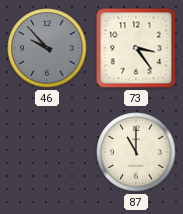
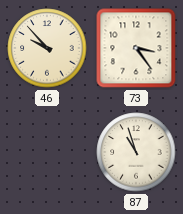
46 dial: grey -> cream (47, 48)
87: 11:00 -> 10:57 (136, 152)
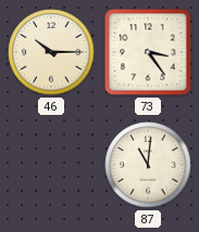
46: 9:53 -> 10:15 (51, 52)
87: 10:57 -> 11:01 (148, 165)
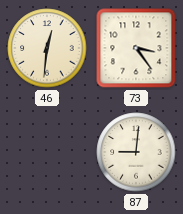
46: 10:15 -> 12:31 (47, 48)
87: 11:01 -> 9:01 (136, 152)
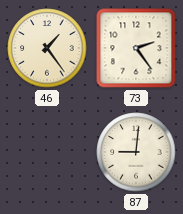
46: 12:31 -> 1:24 (47, 48)
73: 3:24 -> 2:24 (136, 48)
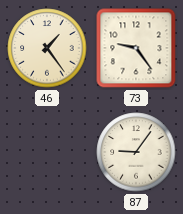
73: 2:24 -> 9:24 (136, 48)
87: 9:01 -> 9:06 (136, 152)
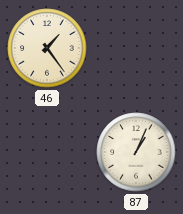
73: 9:24 -> none (136, 48)
87: 9:06 -> 1:04 (136, 152)
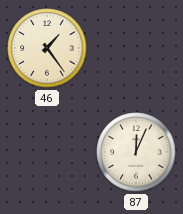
87: 1:04 -> 12:04 (136, 152)
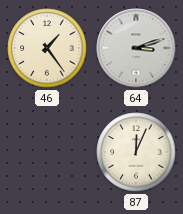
64: none -> 3:12 (136, 48)
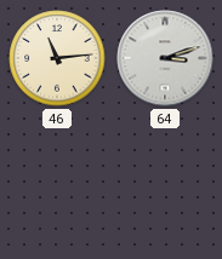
46: 1:24 -> 11:14 (57, 58)
87: 12:04 -> none (136, 152)
